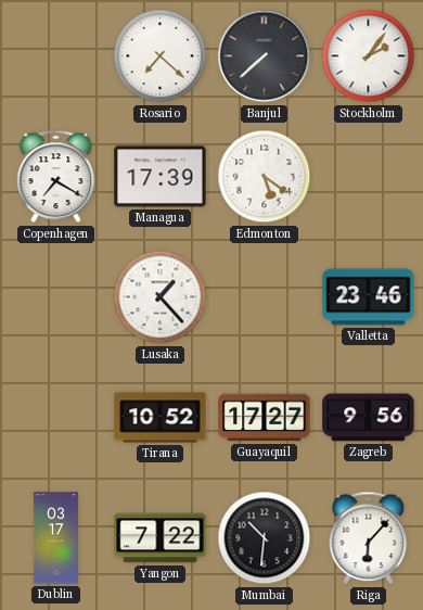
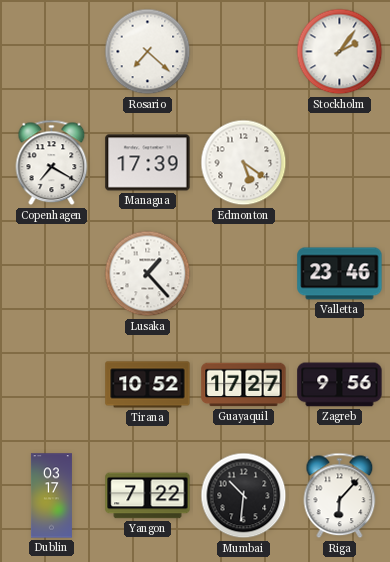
Banjul: 7:38 -> none (265, 56)
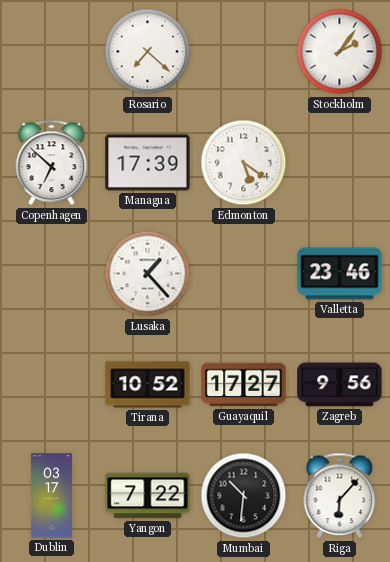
Copenhagen: 7:20 -> 6:52 (52, 163)
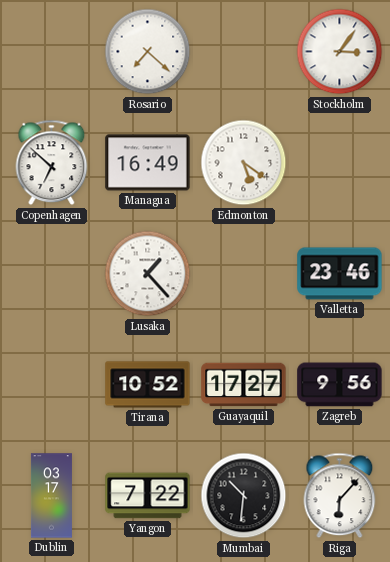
Stockholm: 2:06 -> 3:06 (340, 52)
Managua: 17:39 -> 16:49 (148, 163)
